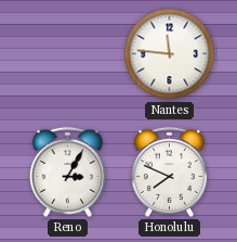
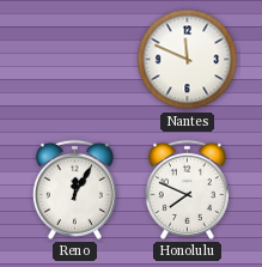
Nantes: 11:46 -> 11:49 (188, 60)
Reno: 3:05 -> 12:05 (74, 189)
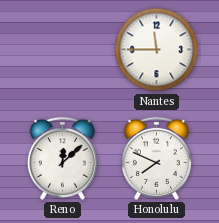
Nantes: 11:49 -> 11:45 (157, 50)
Reno: 12:05 -> 12:08 (62, 158)
